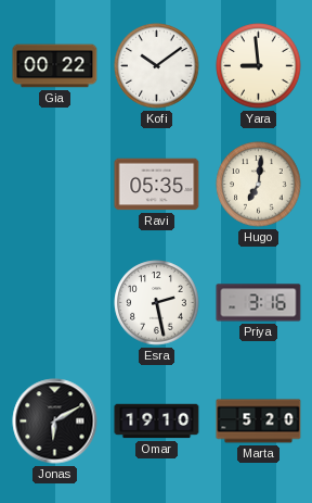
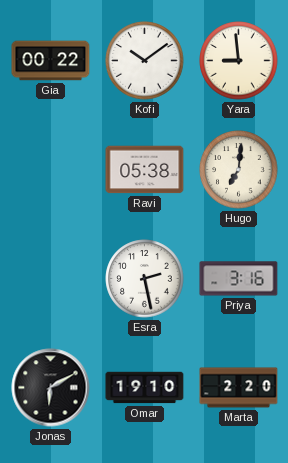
Ravi: 05:35 -> 05:38 (145, 170)
Marta: 5:20 -> 2:20 (239, 388)
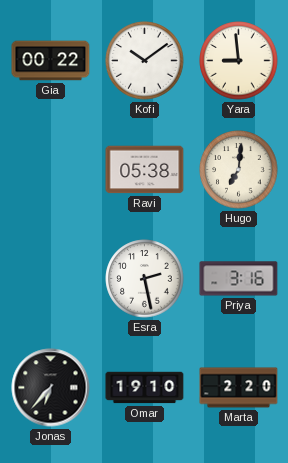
Jonas: 6:10 -> 6:37 (51, 388)
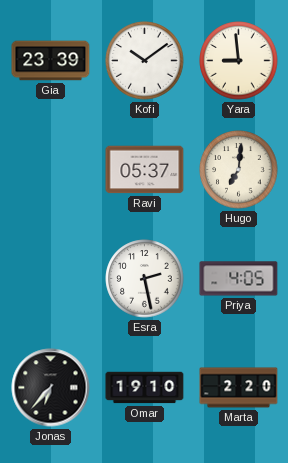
Gia: 00:22 -> 23:39 (51, 61)
Ravi: 05:38 -> 05:37 (145, 170)
Priya: 3:16 -> 4:05 (239, 279)
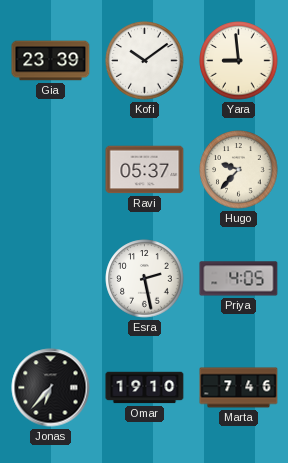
Hugo: 7:01 -> 9:37 (239, 170)
Marta: 2:20 -> 7:46 (239, 388)
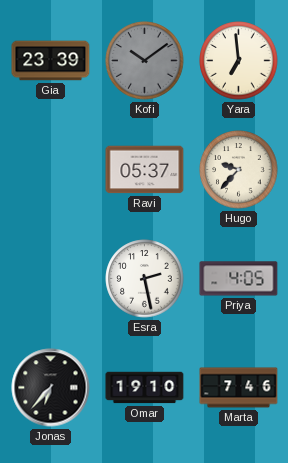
Kofi dial: white -> grey (145, 61)
Yara: 8:59 -> 6:59 (239, 61)
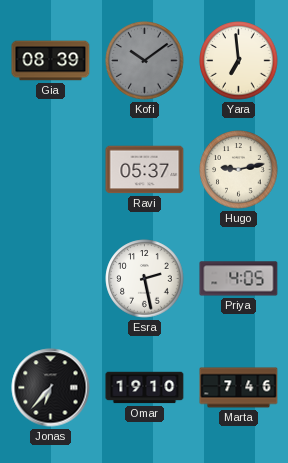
Gia: 23:39 -> 08:39 (51, 61)
Hugo: 9:37 -> 9:13 (239, 170)
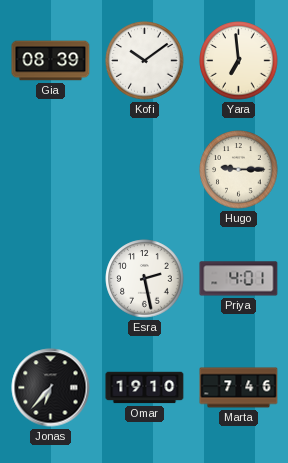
Kofi dial: grey -> white (145, 61)
Ravi: 05:37 -> none (145, 170)
Hugo: 9:13 -> 9:15 (239, 170)
Priya: 4:05 -> 4:01 (239, 279)
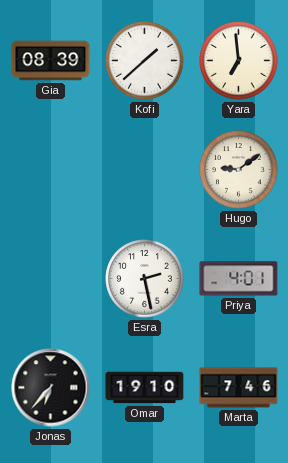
Kofi: 10:09 -> 1:38 (145, 61)
Hugo: 9:15 -> 9:09 (239, 170)
